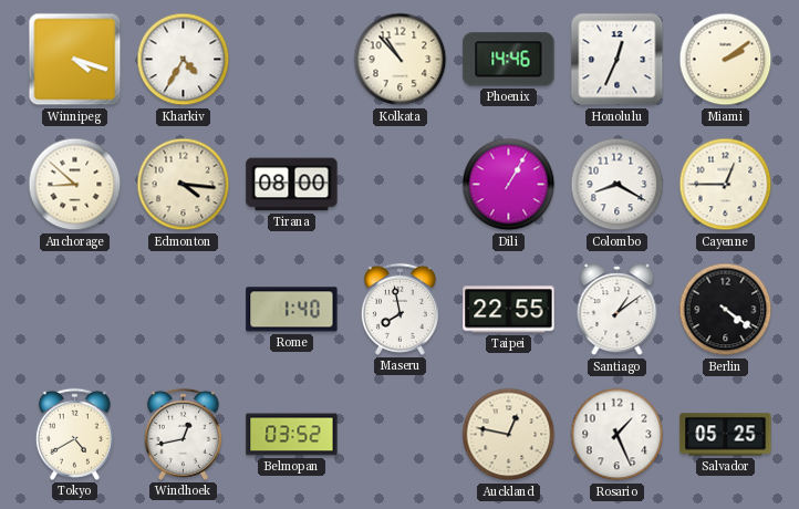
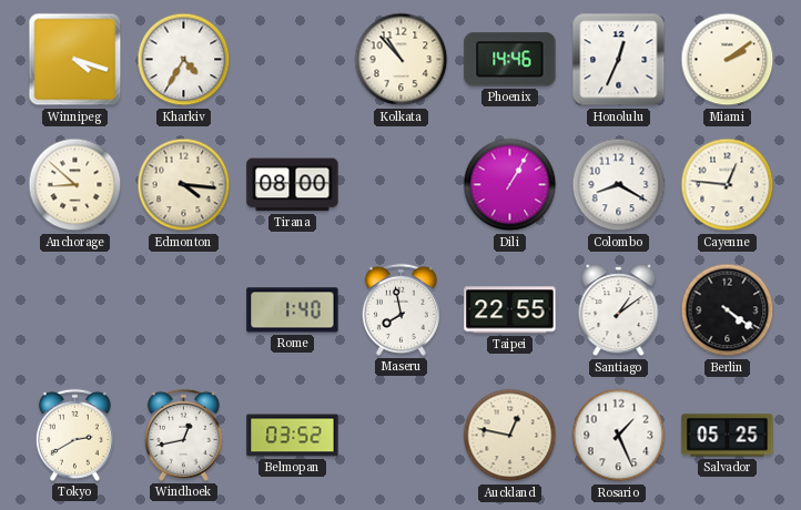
Cayenne: 12:45 -> 12:46 (728, 185)
Tokyo: 4:40 -> 2:40 (74, 435)
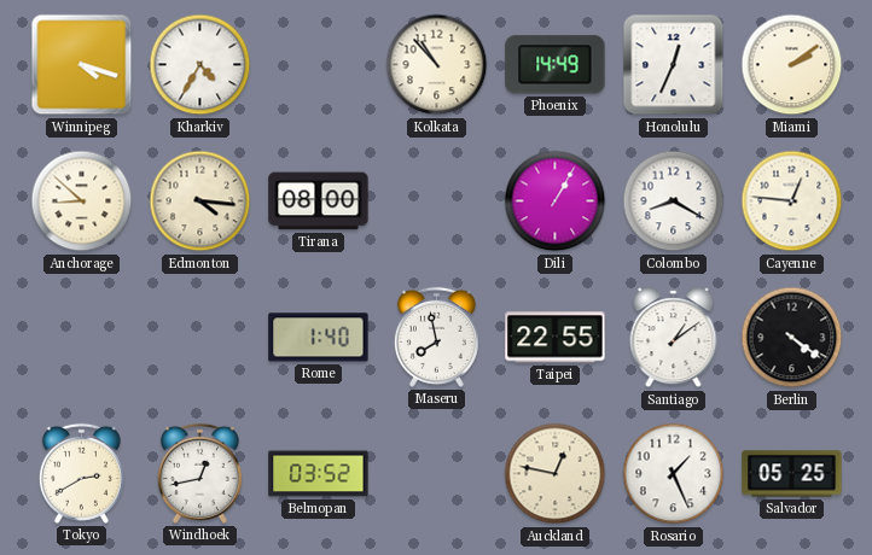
Phoenix: 14:46 -> 14:49 (556, 65)
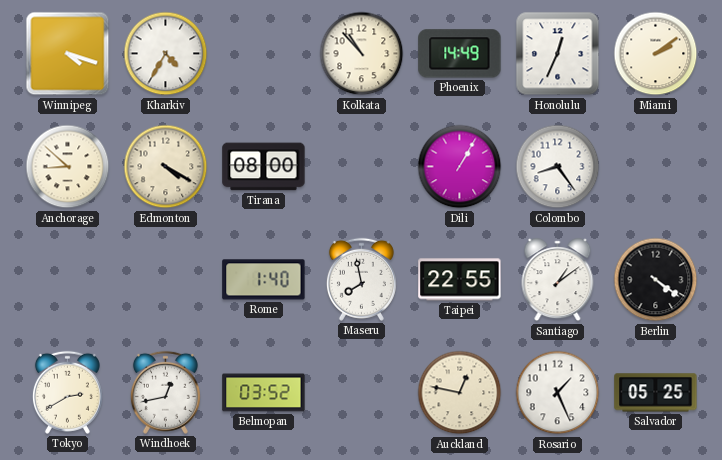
Edmonton: 4:16 -> 4:20 (166, 167)
Colombo: 8:20 -> 8:24 (558, 167)
Cayenne: 12:46 -> none (792, 201)
